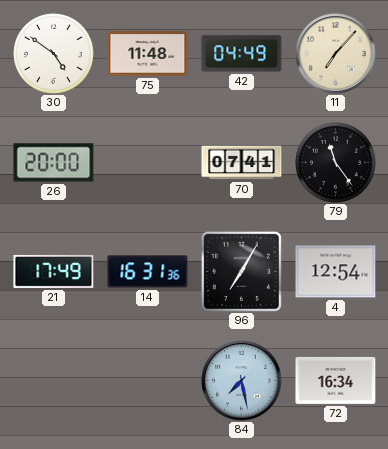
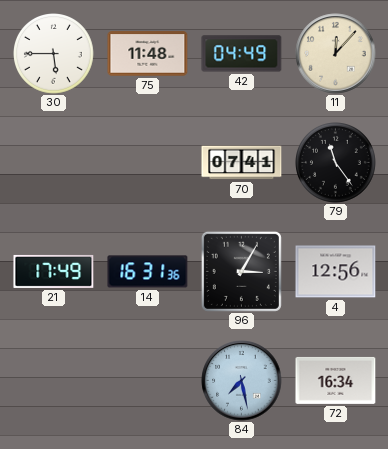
30: 4:51 -> 5:45 (54, 54)
11: 7:07 -> 12:07 (336, 54)
26: 20:00 -> none (54, 163)
96: 7:05 -> 3:05 (241, 271)
4: 12:54 -> 12:56 (336, 272)
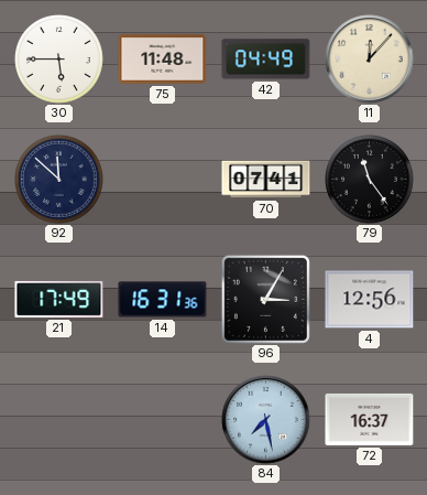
92: none -> 11:52 (59, 180)
72: 16:34 -> 16:37 (370, 419)
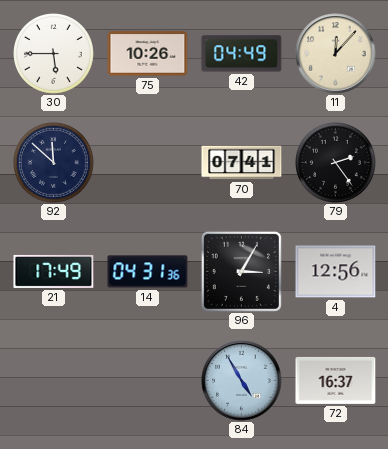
75: 11:48 -> 10:26 (148, 54)
79: 11:24 -> 2:24 (336, 163)
14: 16:31 -> 04:31 (148, 272)
84: 7:28 -> 4:55 (242, 381)
